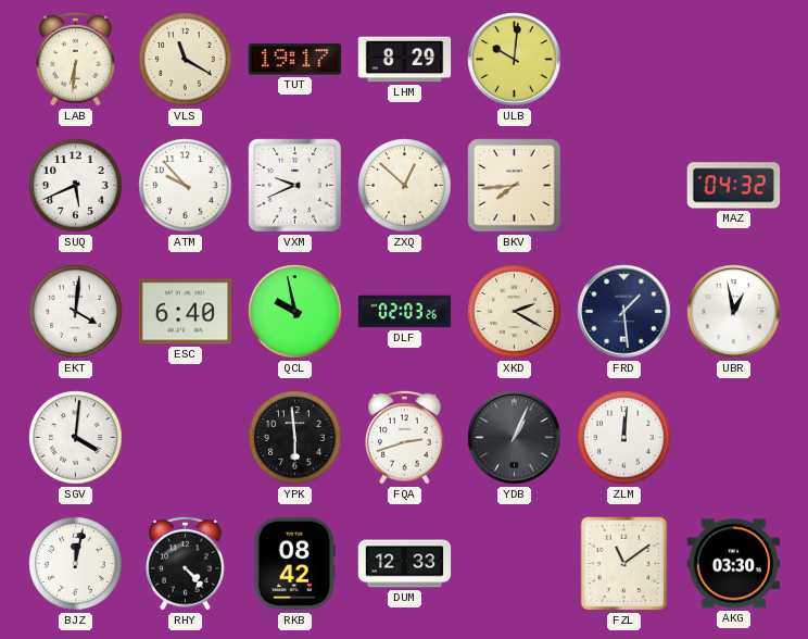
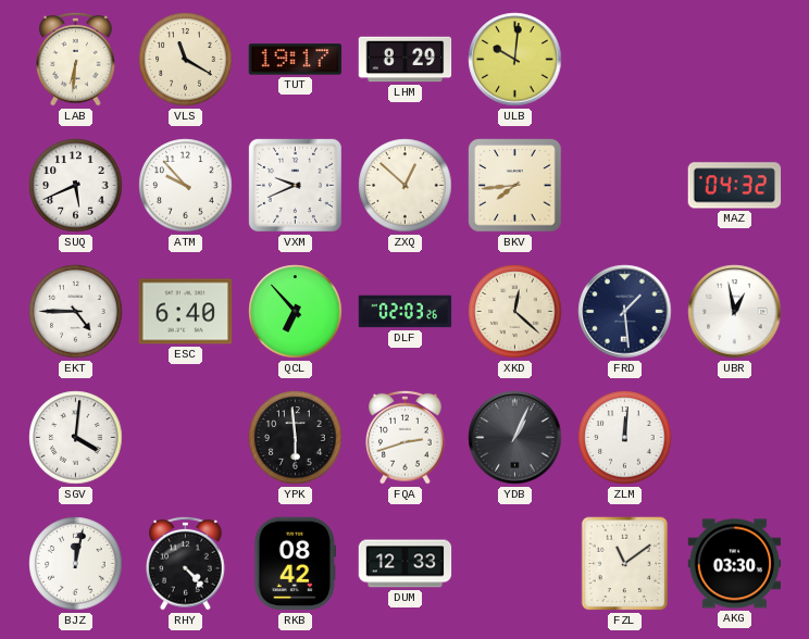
EKT: 4:01 -> 4:45 (76, 312)
QCL: 9:58 -> 6:53 (296, 312)
XKD: 2:20 -> 12:22 (515, 312)
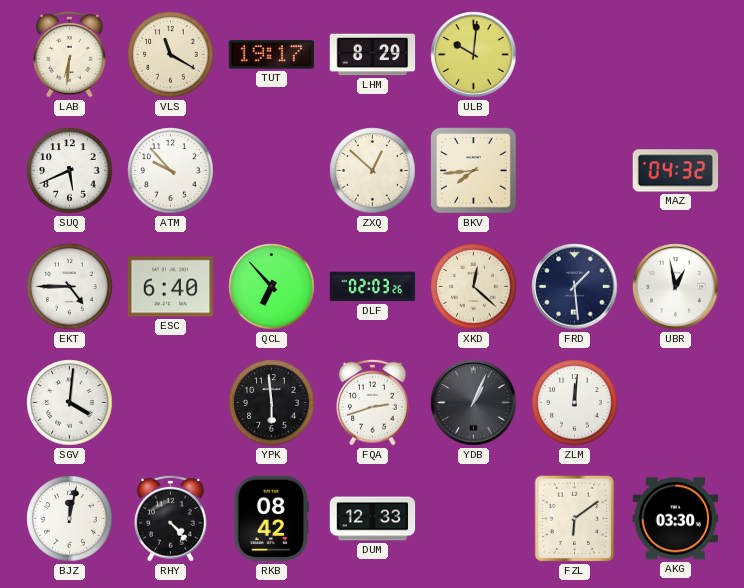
VXM: 9:41 -> none (295, 185)
FZL: 11:09 -> 6:09 (575, 519)
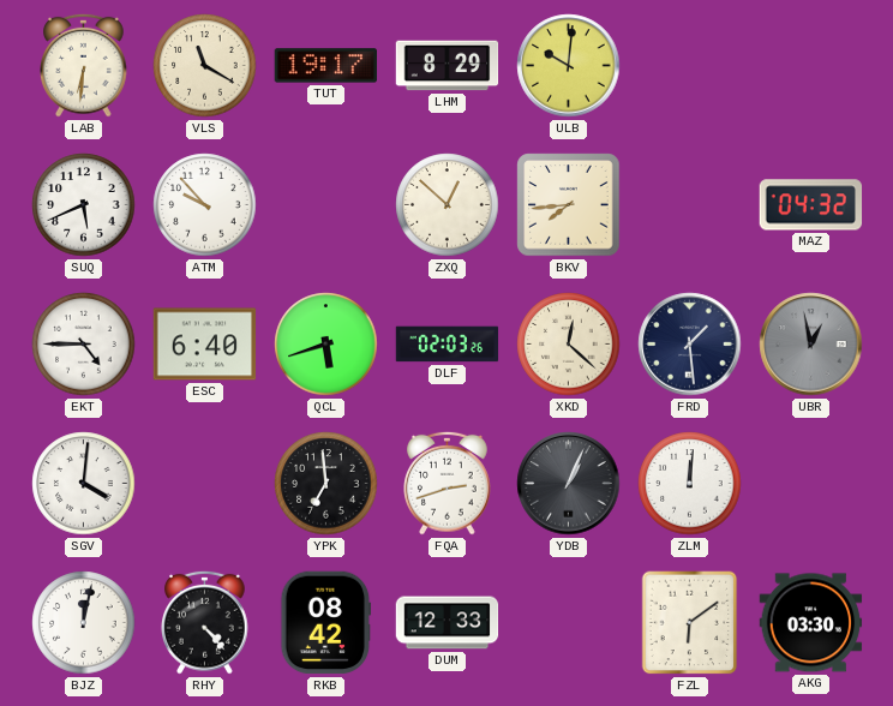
QCL: 6:53 -> 5:42 (326, 345)
UBR dial: white -> grey (811, 345)
YPK: 5:59 -> 6:59 (326, 484)
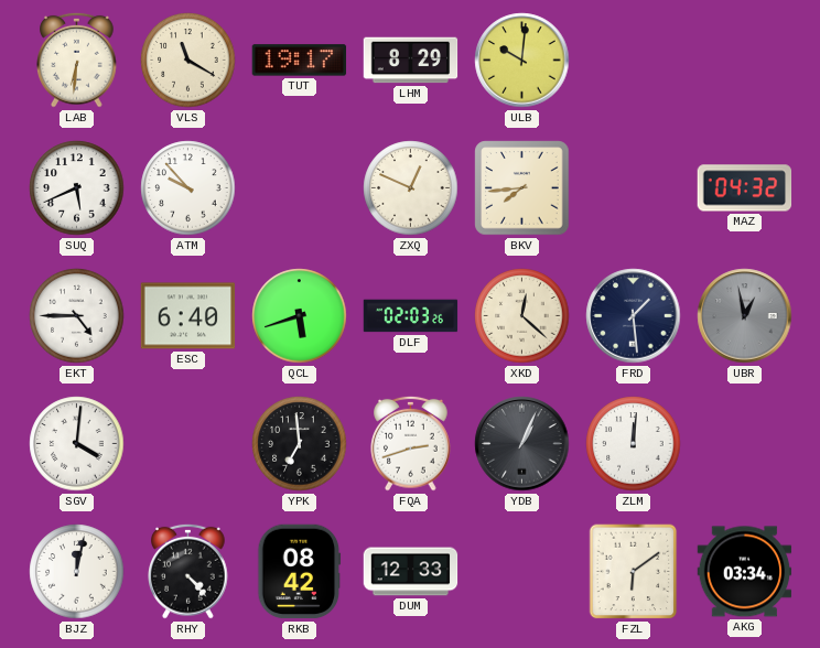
ZXQ: 12:52 -> 12:49 (411, 188)
AKG: 03:30 -> 03:34 (745, 572)
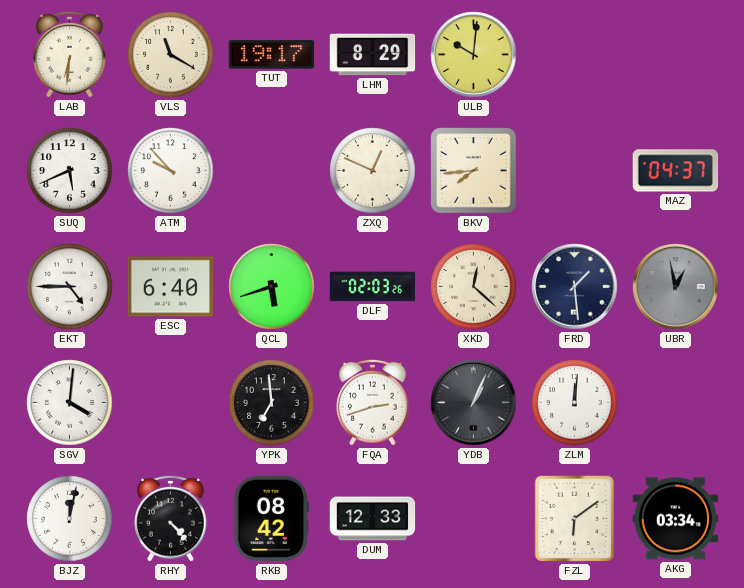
MAZ: 04:32 -> 04:37 (676, 171)
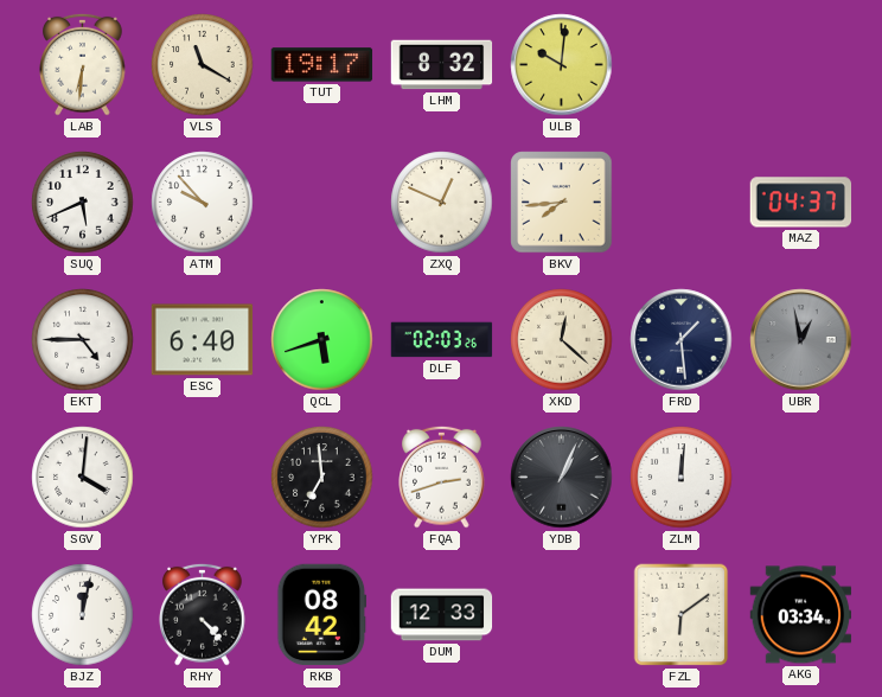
LHM: 8:29 -> 8:32 (442, 65)
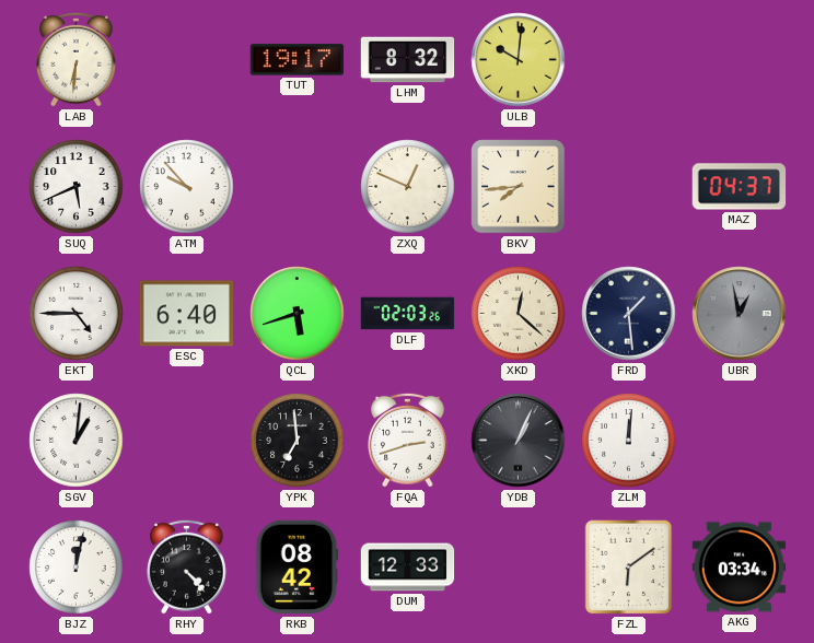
VLS: 11:20 -> none (203, 65)
SGV: 4:01 -> 1:01 (77, 441)
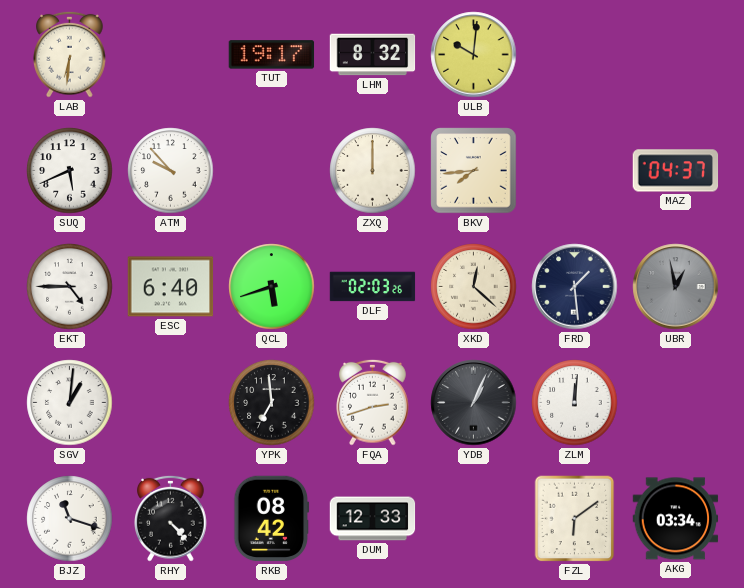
ZXQ: 12:49 -> 12:00 (373, 171)
BJZ: 12:02 -> 11:18 (70, 519)
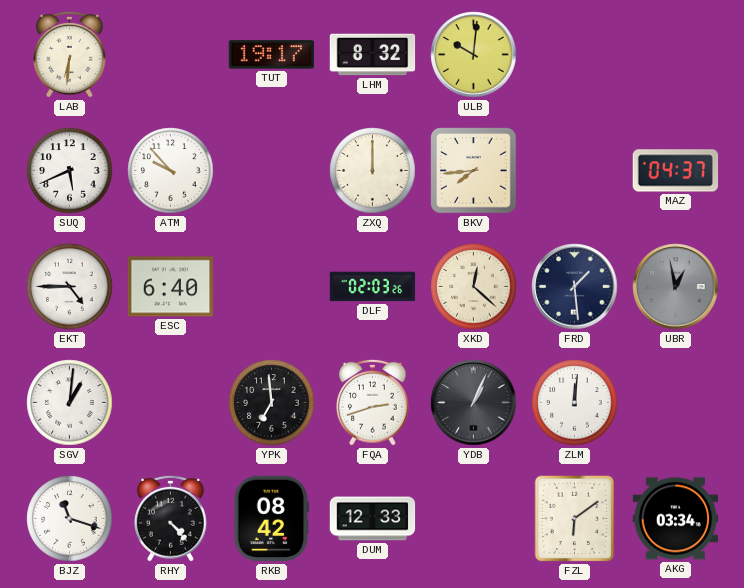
QCL: 5:42 -> none (272, 287)
